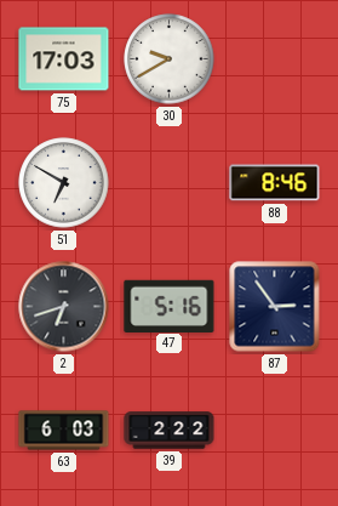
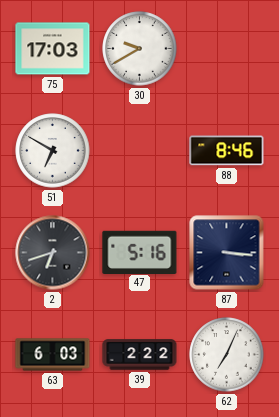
87: 2:54 -> 3:16 (227, 253)
62: none -> 7:04 (227, 355)
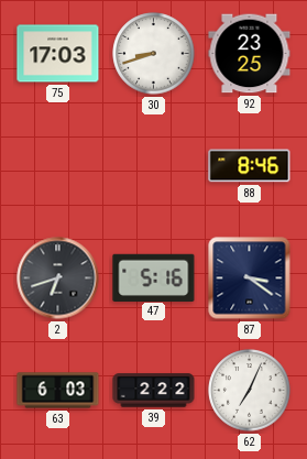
30: 9:40 -> 8:42 (154, 54)
92: none -> 23:25 (250, 54)
51: 6:50 -> none (53, 151)
87: 3:16 -> 3:21 (250, 278)
